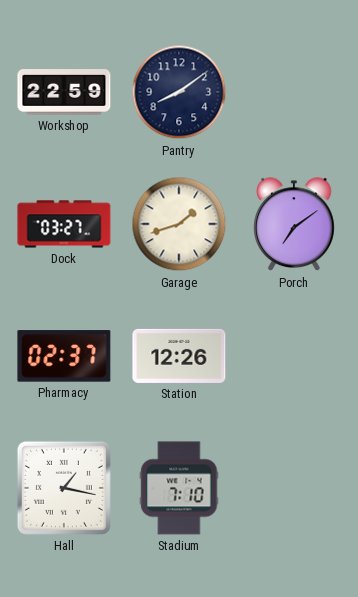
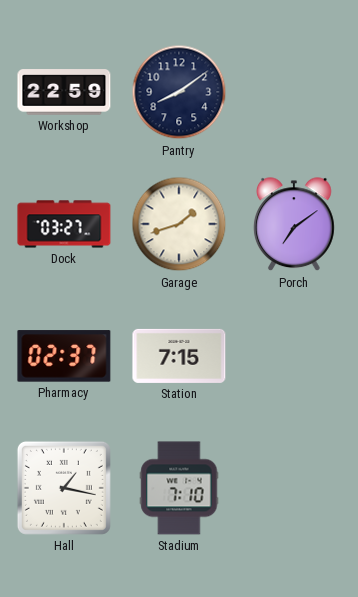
Station: 12:26 -> 7:15 (179, 356)
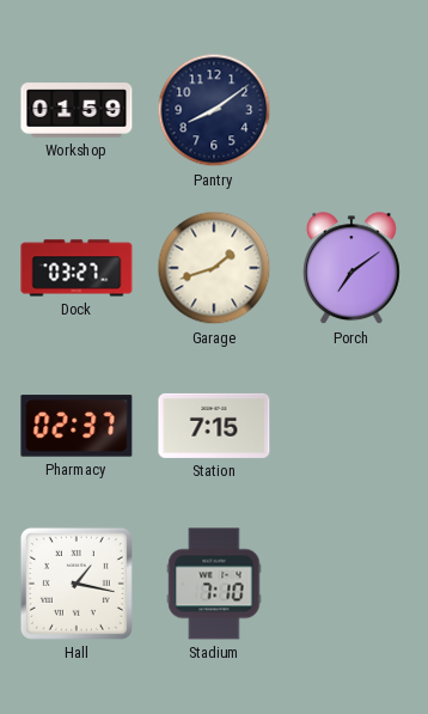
Workshop: 22:59 -> 01:59 (77, 110)
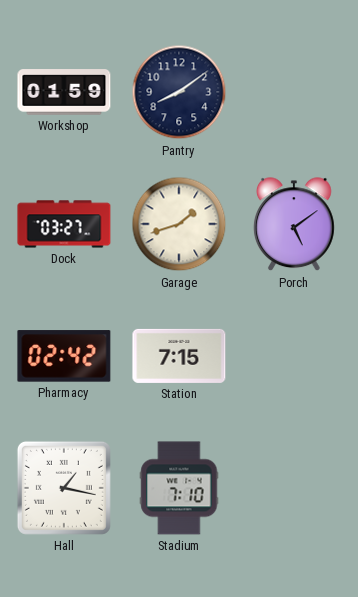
Porch: 7:09 -> 5:09 (294, 225)
Pharmacy: 02:37 -> 02:42 (64, 356)
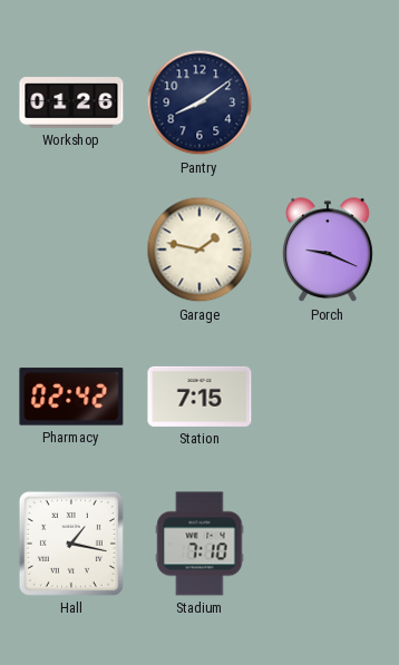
Workshop: 01:59 -> 01:26 (71, 102)
Dock: 03:27 -> none (64, 224)
Garage: 1:42 -> 1:47 (199, 250)
Porch: 5:09 -> 9:19 (328, 251)
